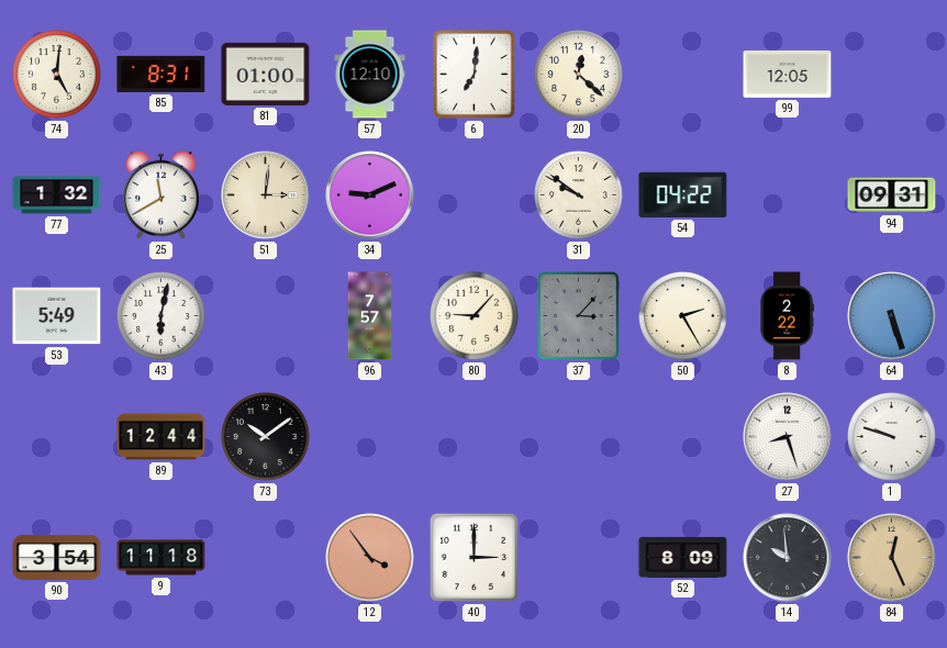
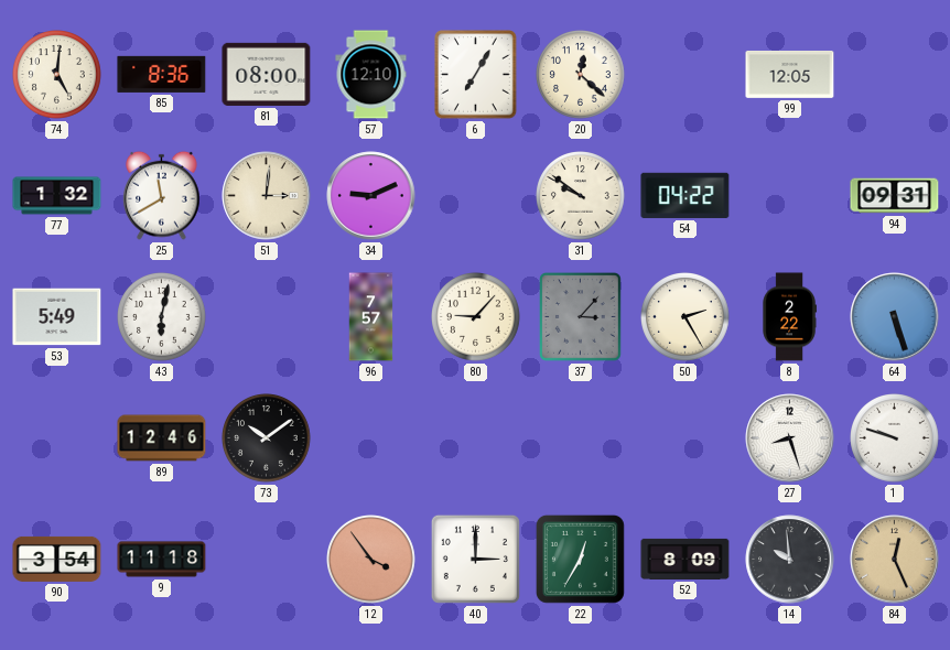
85: 8:31 -> 8:36 (162, 74)
81: 01:00 -> 08:00 (267, 74)
6: 7:01 -> 7:05 (476, 75)
89: 12:44 -> 12:46 (162, 438)
22: none -> 12:35 (580, 559)
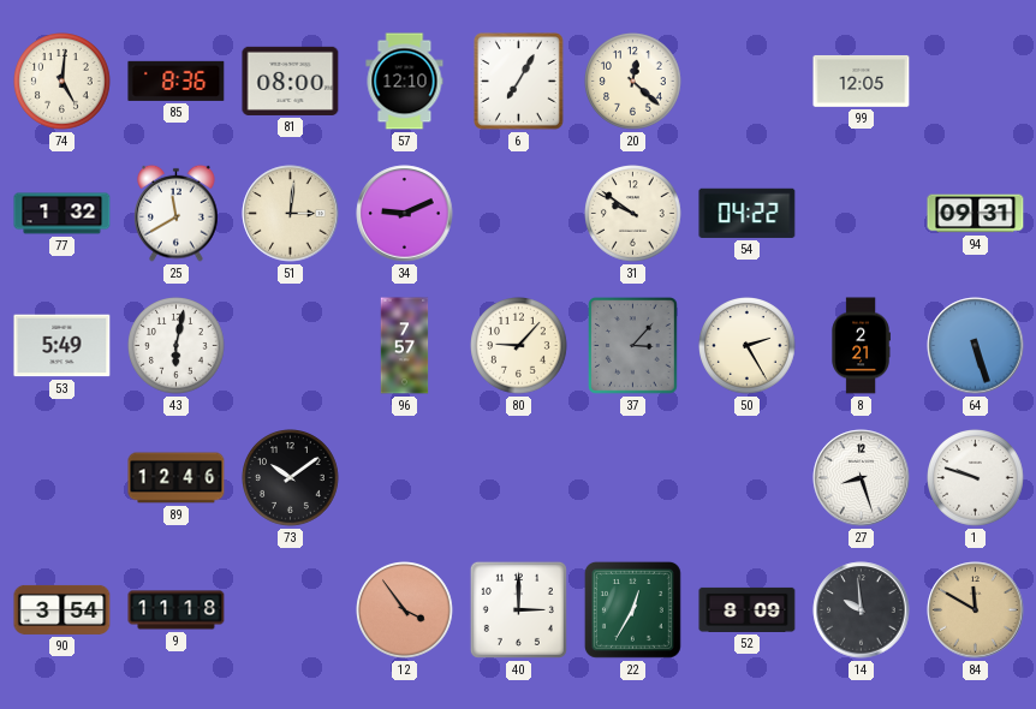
8: 2:22 -> 2:21 (861, 346)
84: 12:26 -> 11:50 (976, 610)
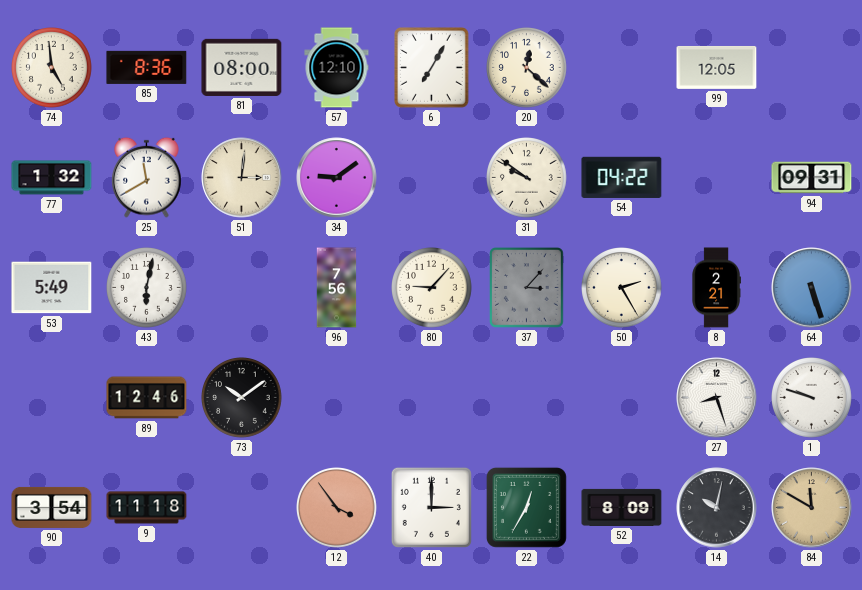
74: 5:01 -> 4:59 (52, 68)
34: 9:11 -> 9:09 (337, 178)
96: 7:57 -> 7:56 (337, 288)
14: 9:59 -> 10:02 (717, 508)
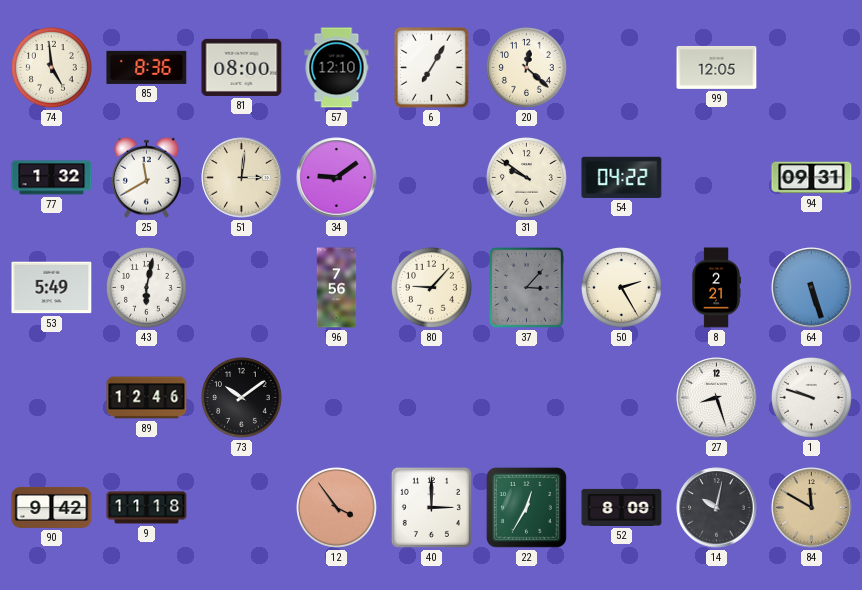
90: 3:54 -> 9:42 (52, 507)
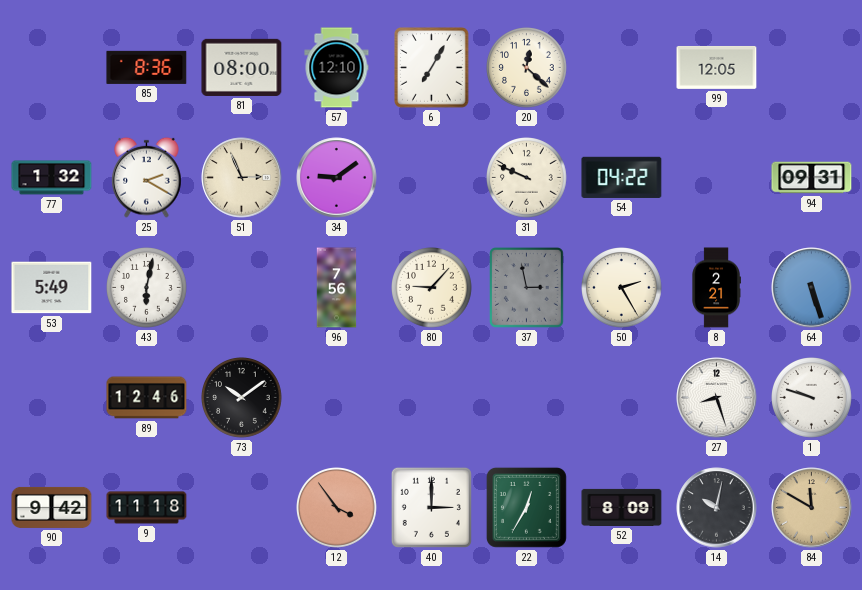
74: 4:59 -> none (52, 68)
25: 11:40 -> 2:20 (147, 177)
51: 3:01 -> 2:56 (242, 178)
31: 9:51 -> 9:49 (527, 178)
37: 3:07 -> 2:58 (527, 288)
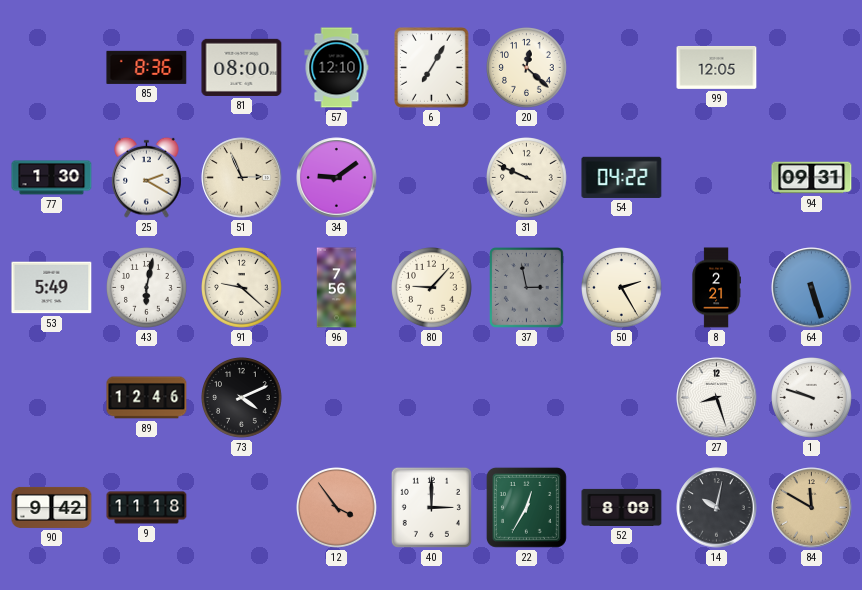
77: 1:32 -> 1:30 (52, 178)
91: none -> 9:22 (242, 288)
73: 10:09 -> 4:11 (242, 398)
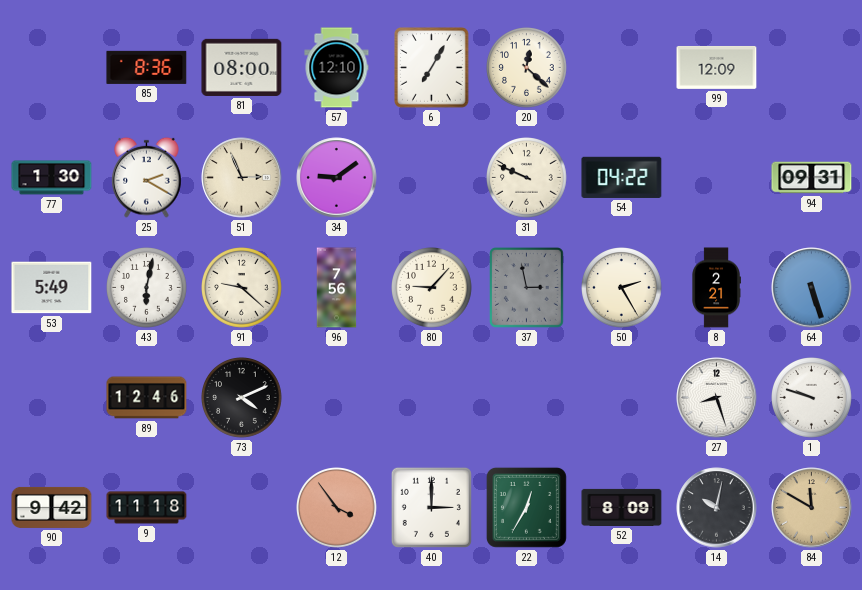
99: 12:05 -> 12:09 (717, 67)
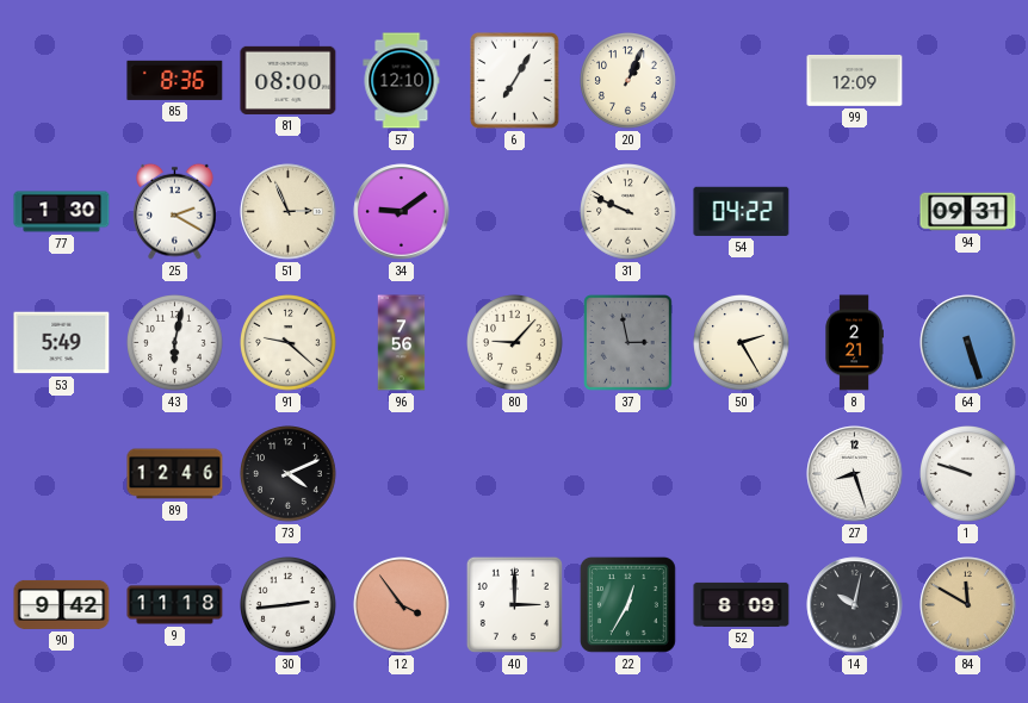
20: 12:22 -> 1:04 (628, 81)
30: none -> 2:44 (289, 605)
